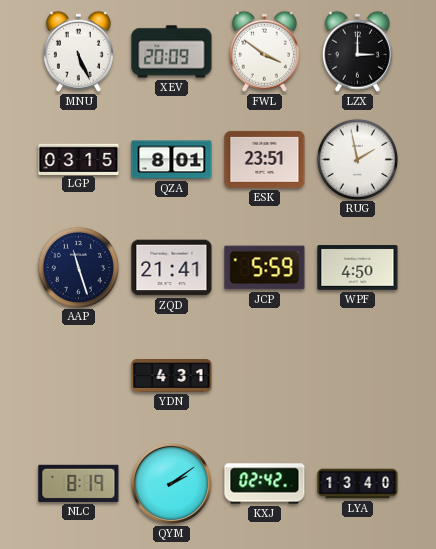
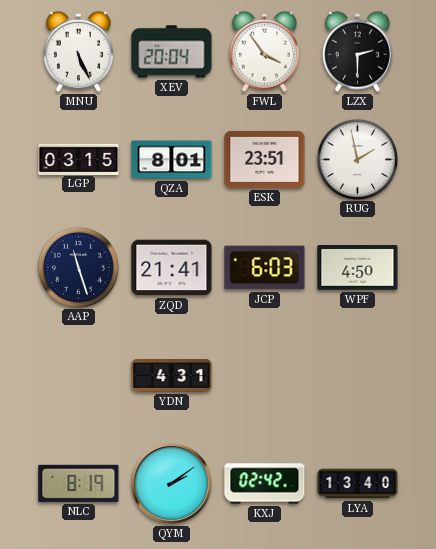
XEV: 20:09 -> 20:04 (172, 52)
FWL: 3:51 -> 3:54 (264, 51)
LZX: 3:00 -> 2:30 (357, 51)
JCP: 5:59 -> 6:03 (265, 268)
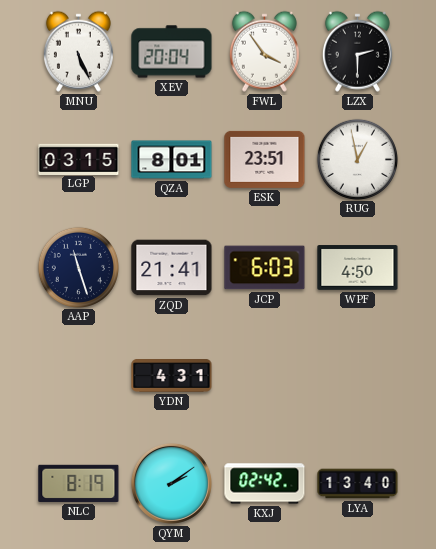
RUG: 1:58 -> 12:58 (357, 159)
